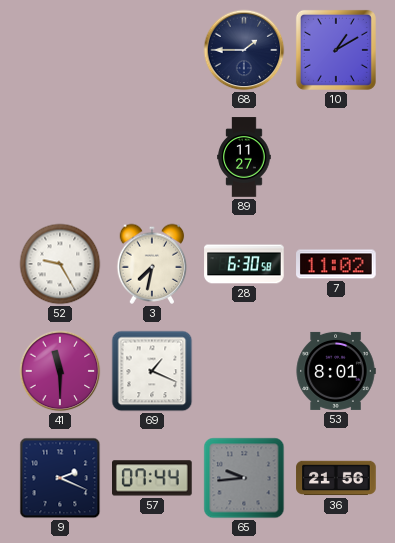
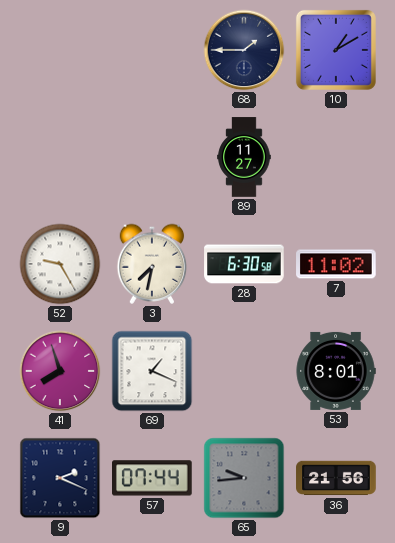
41: 11:30 -> 7:57 (60, 371)
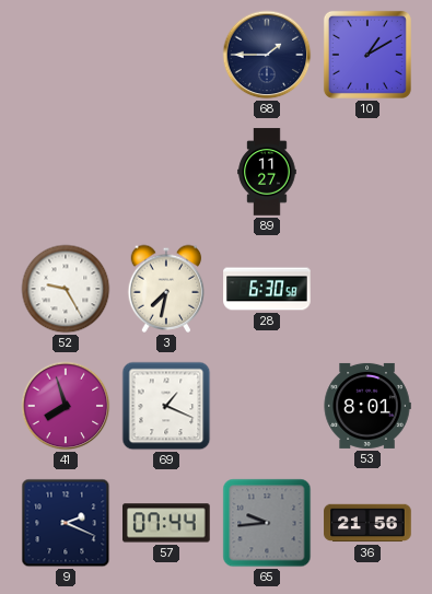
7: 11:02 -> none (336, 264)
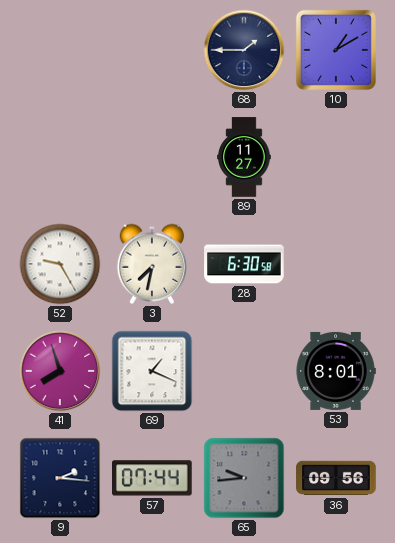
9: 2:19 -> 2:16 (60, 478)
36: 21:56 -> 09:56 (336, 478)
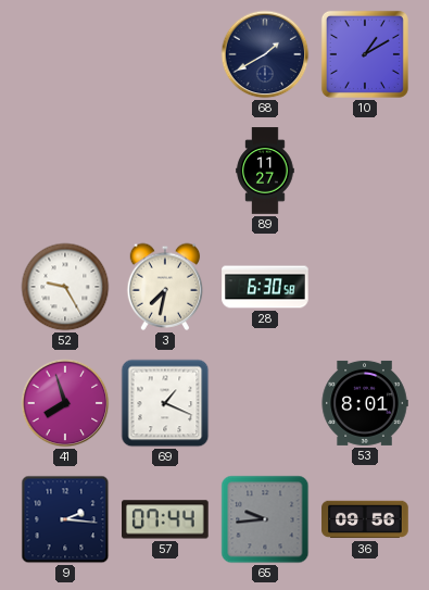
68: 1:45 -> 1:40 (265, 54)
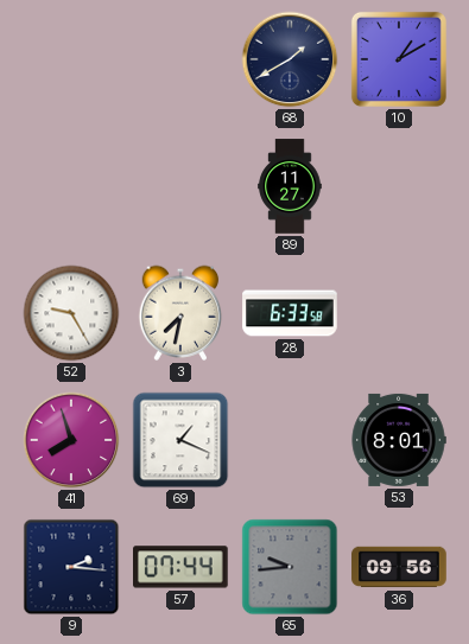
28: 6:30 -> 6:33 (290, 313)
